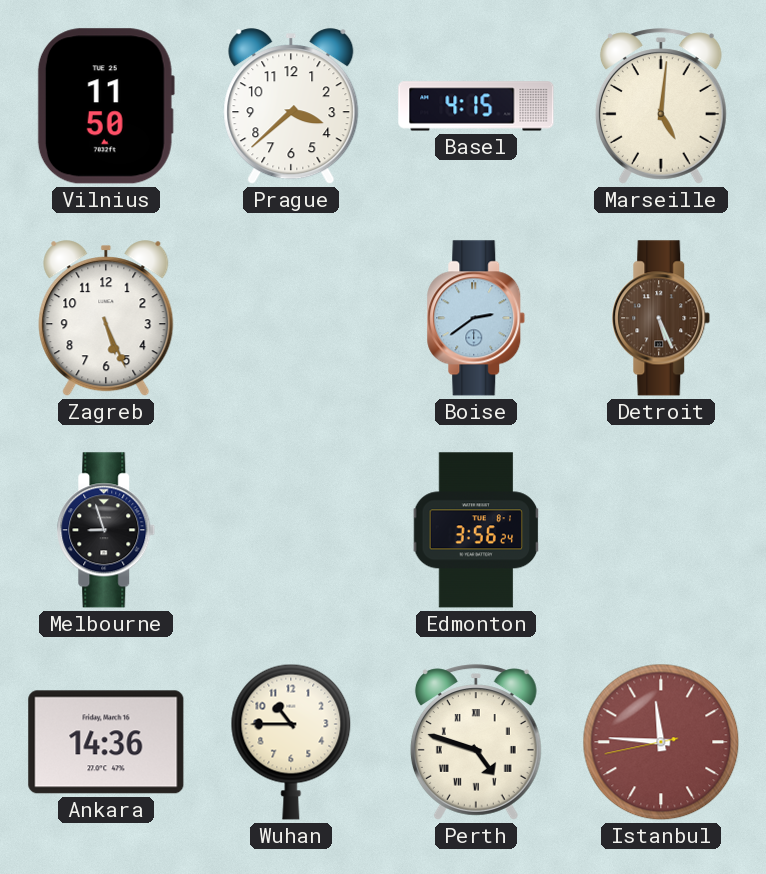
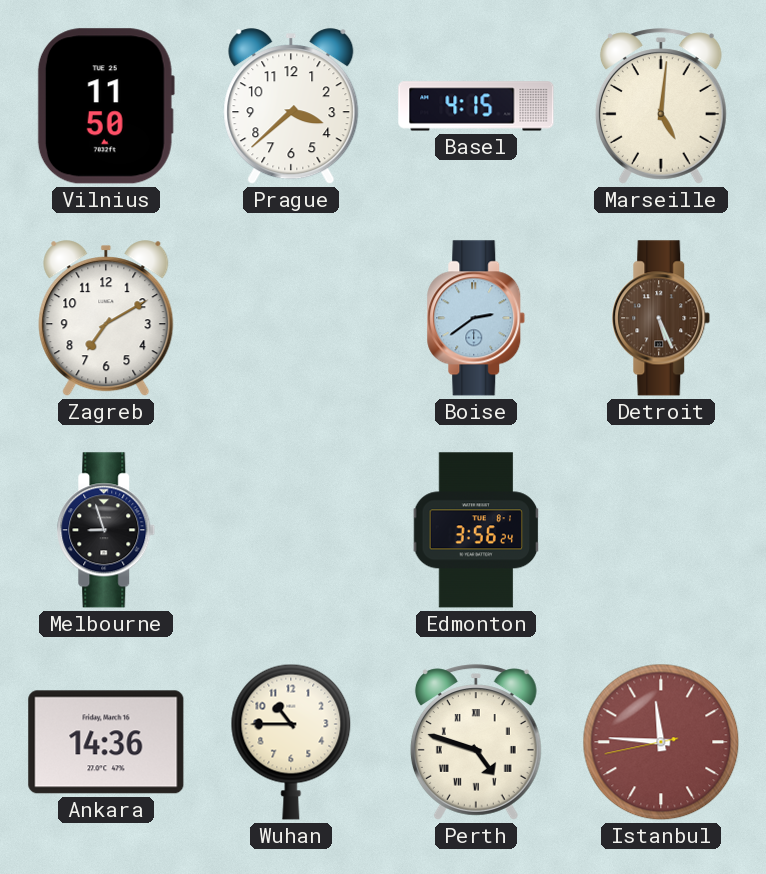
Zagreb: 5:26 -> 7:10 (106, 319)
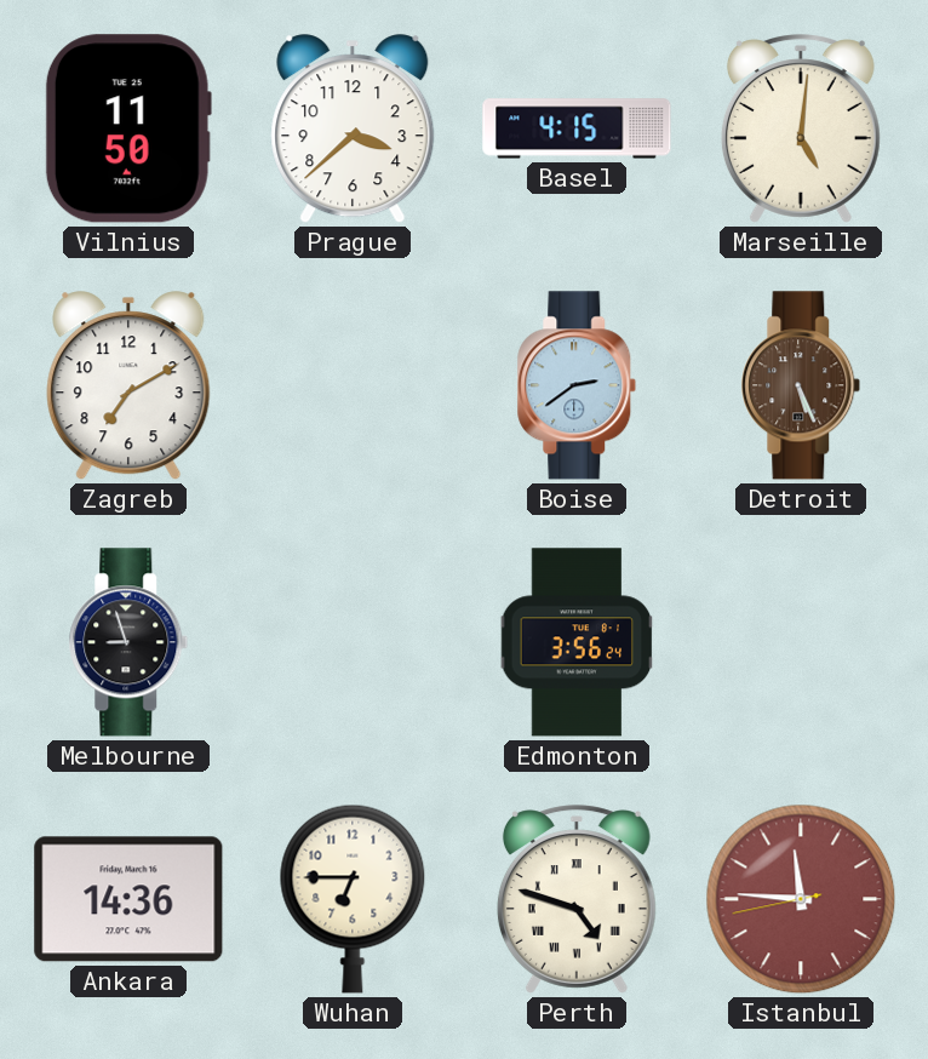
Wuhan: 10:45 -> 6:45 (353, 899)
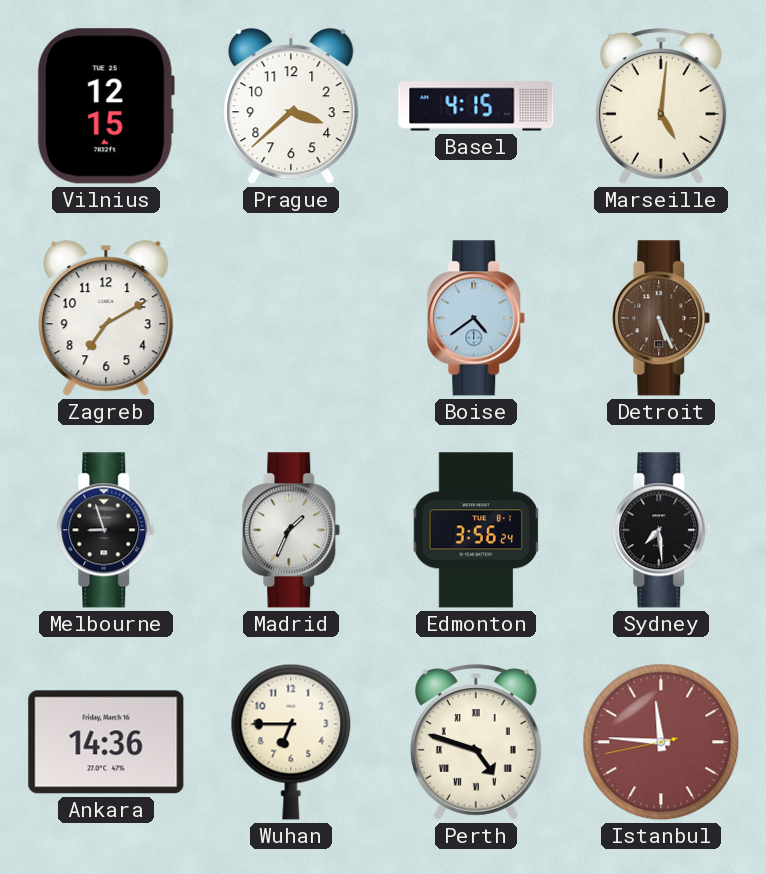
Vilnius: 11:50 -> 12:15 (106, 106)
Boise: 2:39 -> 4:39 (476, 318)
Madrid: none -> 1:34 (291, 530)
Sydney: none -> 7:29 (661, 530)
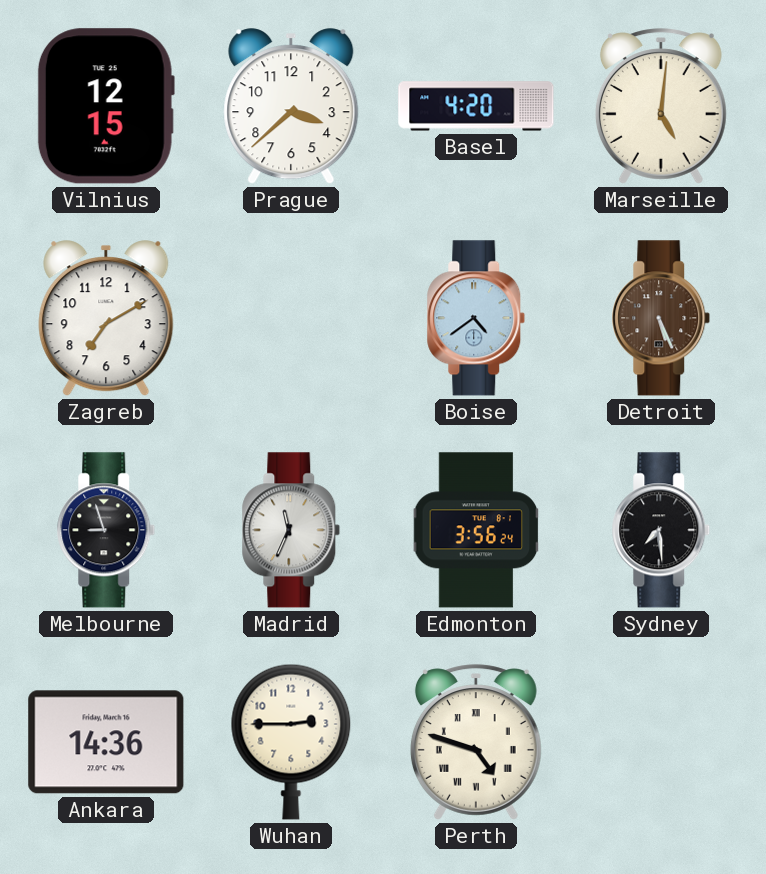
Basel: 4:15 -> 4:20 (476, 106)
Madrid: 1:34 -> 11:34 (291, 530)
Wuhan: 6:45 -> 2:45 (291, 742)
Istanbul: 11:45 -> none (661, 742)
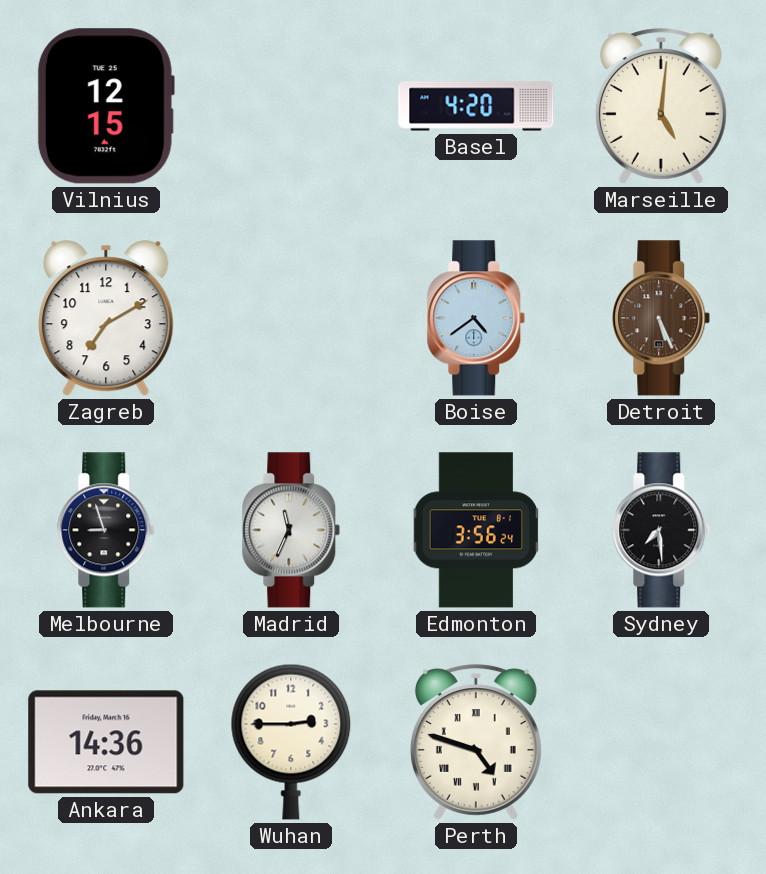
Prague: 3:38 -> none (291, 107)
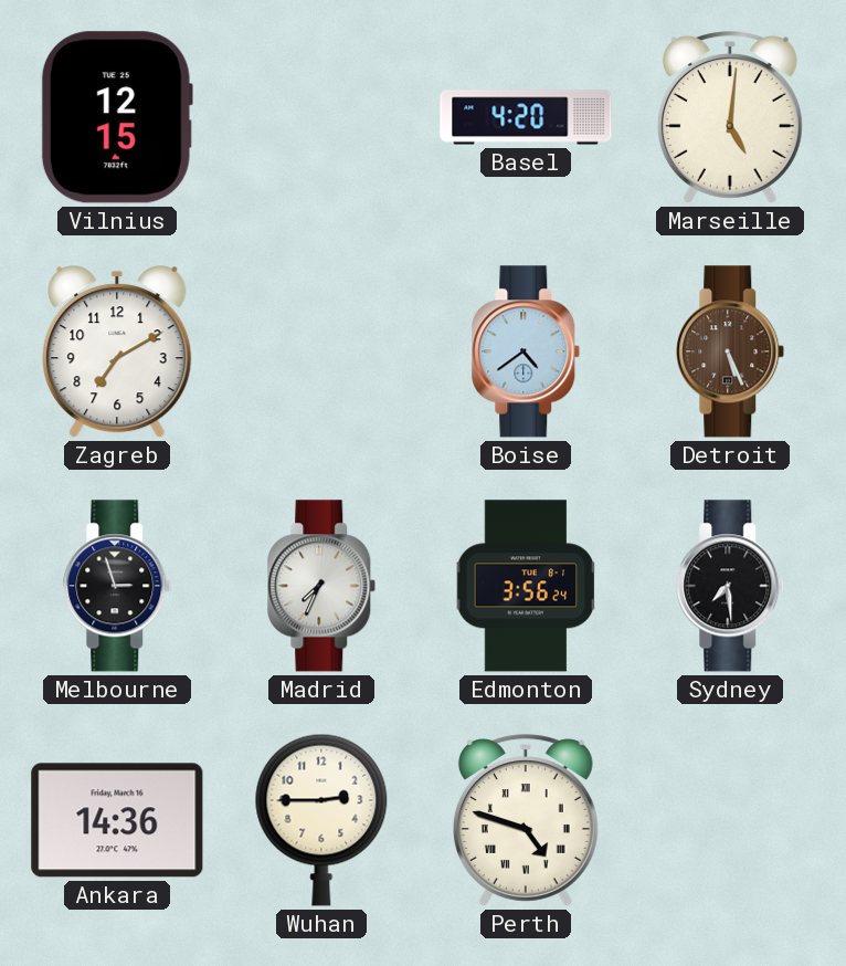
Melbourne: 8:57 -> 2:57 (117, 586)
Madrid: 11:34 -> 7:34 (321, 586)
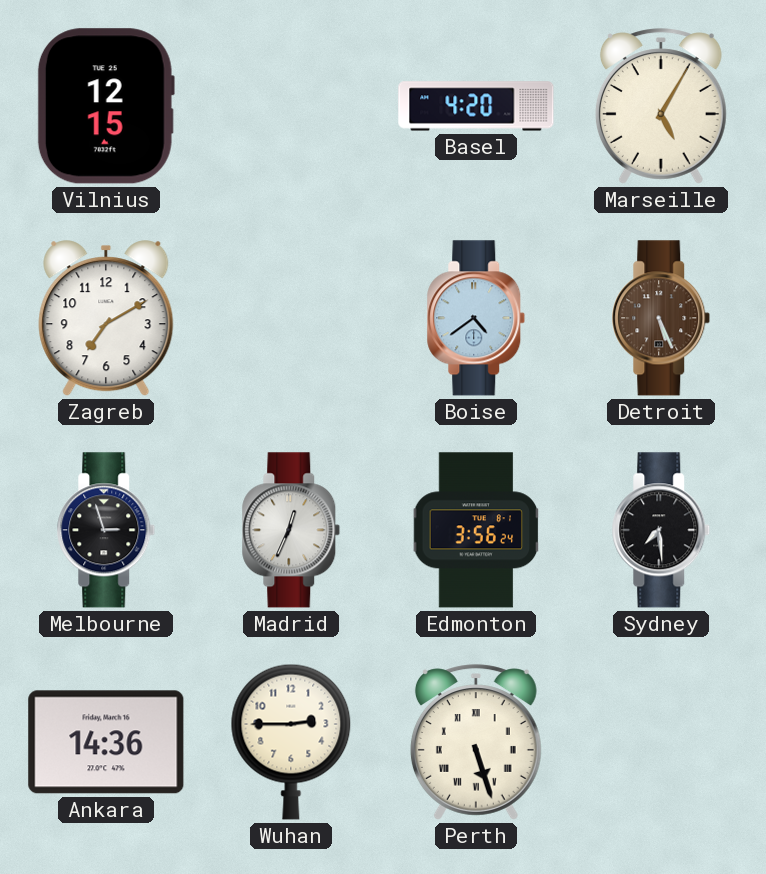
Marseille: 5:01 -> 5:05 (661, 106)
Madrid: 7:34 -> 12:34 (291, 530)
Perth: 4:48 -> 5:27 (476, 742)
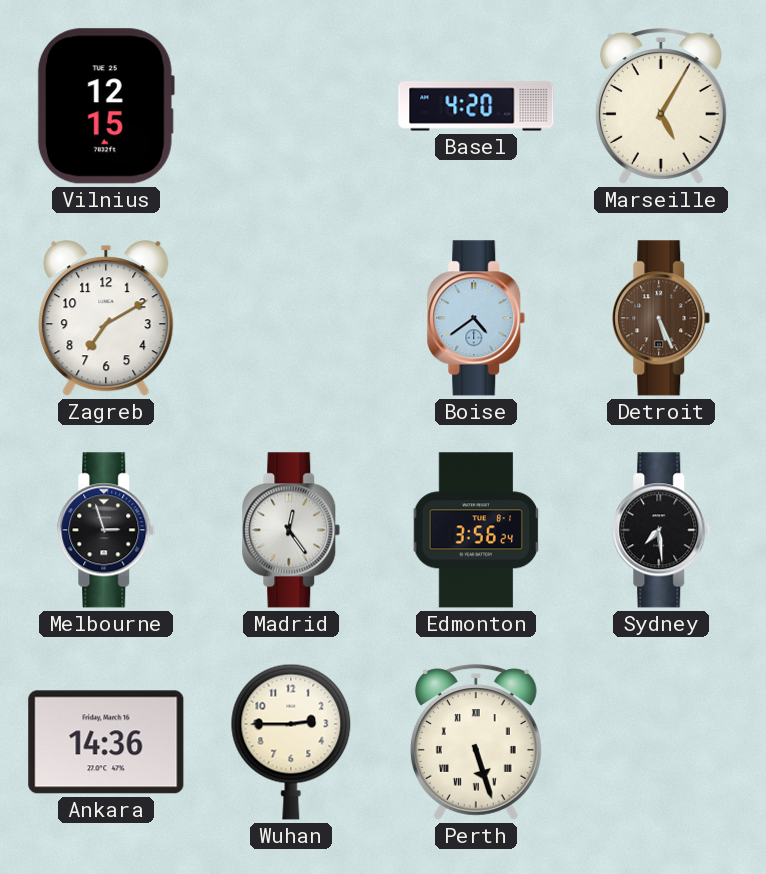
Madrid: 12:34 -> 12:24 (291, 530)
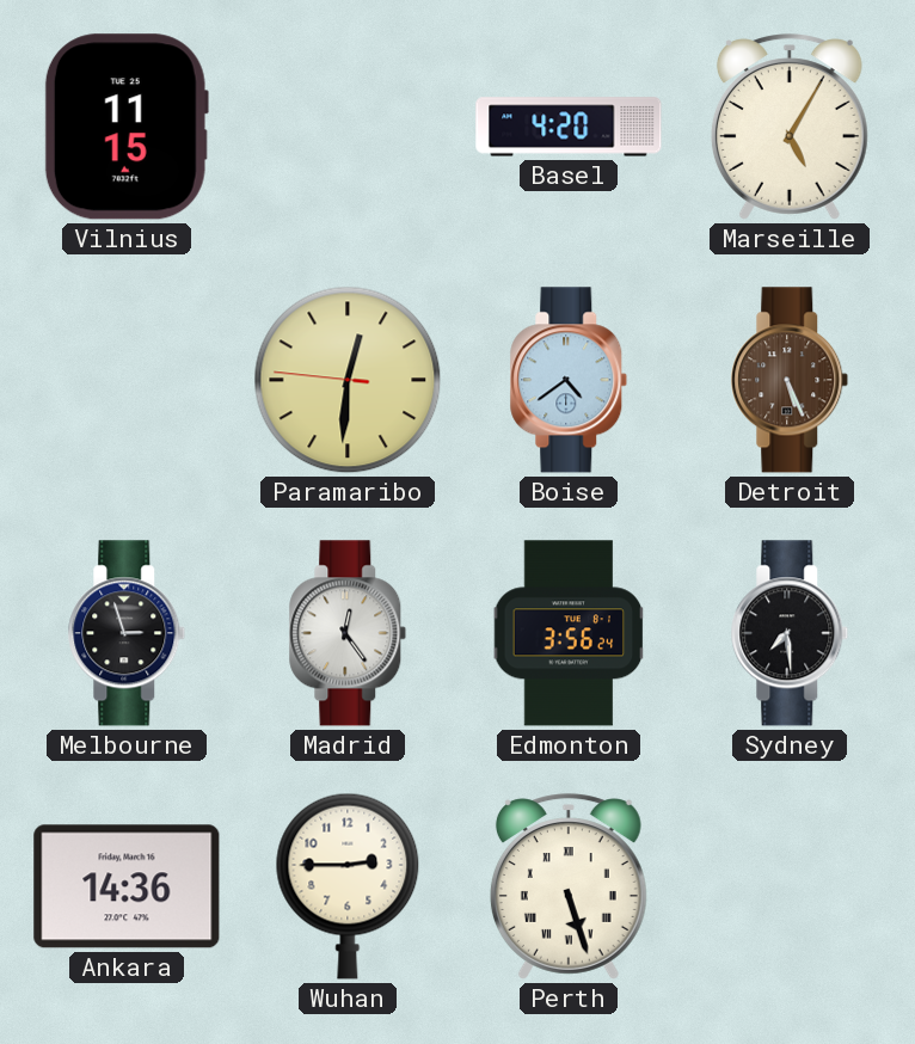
Vilnius: 12:15 -> 11:15 (127, 127)
Zagreb: 7:10 -> none (106, 319)
Paramaribo: none -> 12:30 (348, 380)
